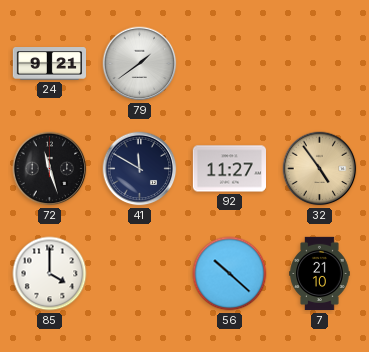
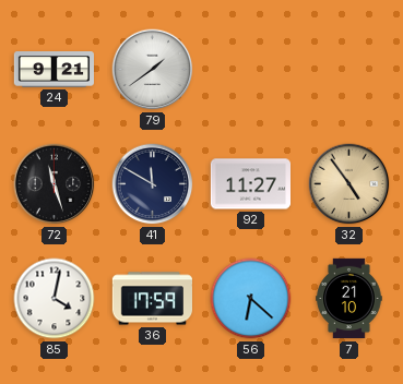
85: 4:00 -> 4:02 (55, 299)
36: none -> 17:59 (152, 299)
56: 10:22 -> 6:22 (251, 299)
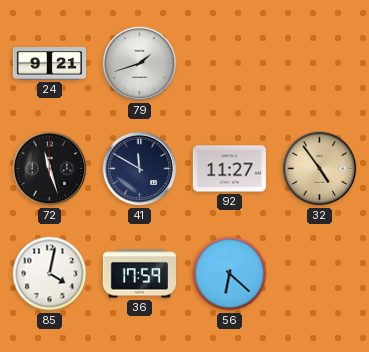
79: 1:39 -> 1:42 (140, 64)
7: 21:10 -> none (349, 299)
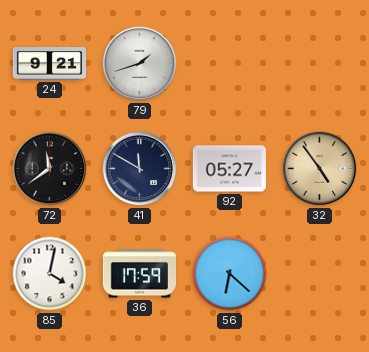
72: 11:27 -> 11:39 (50, 169)
92: 11:27 -> 05:27 (229, 169)
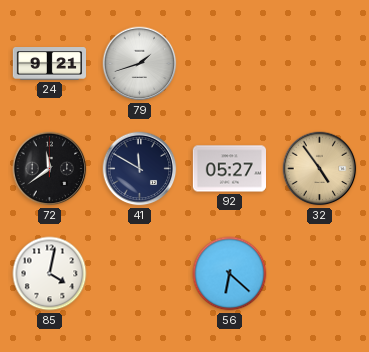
36: 17:59 -> none (139, 274)
